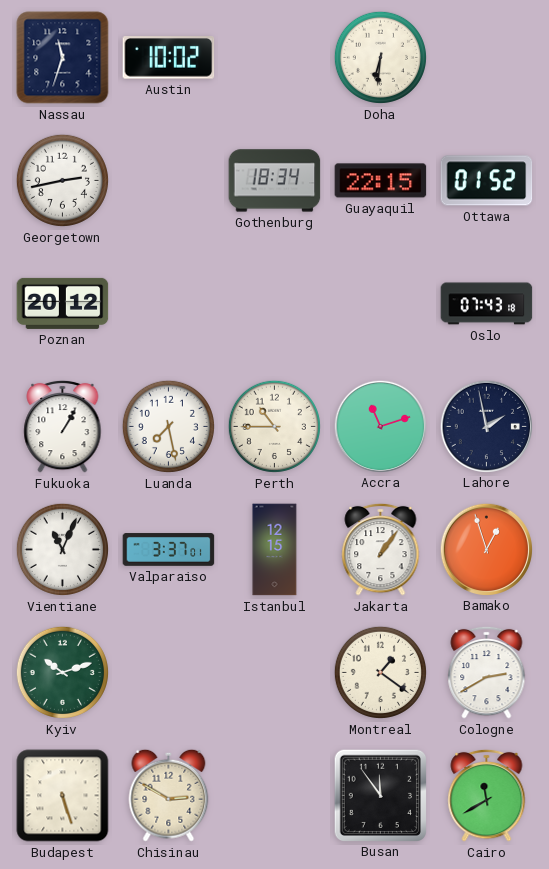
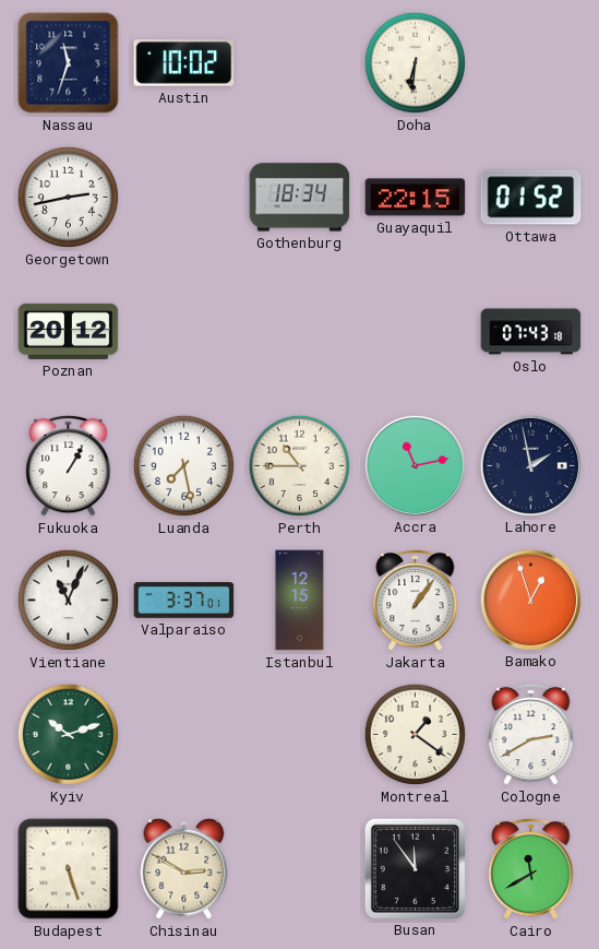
Accra: 11:12 -> 11:13 (415, 465)
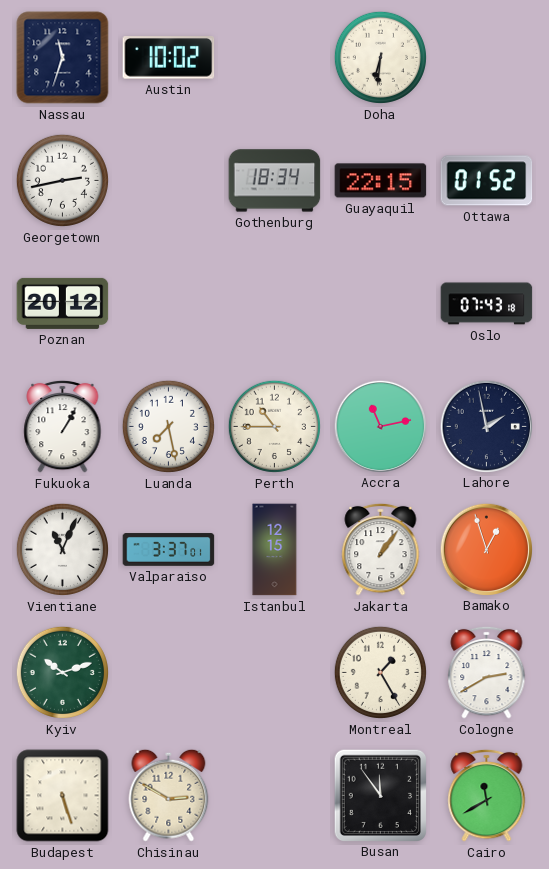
Montreal: 1:21 -> 1:25 (380, 672)
